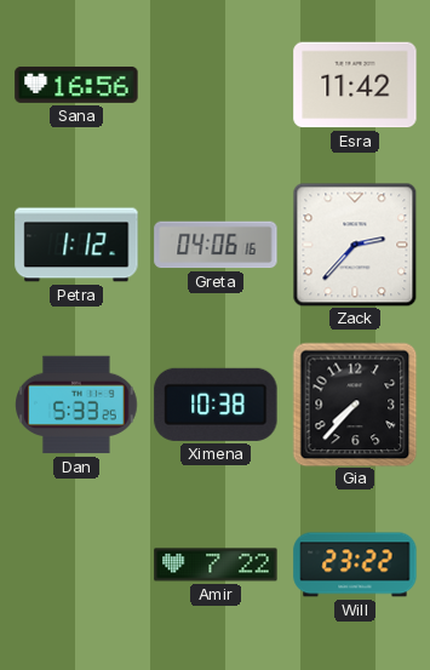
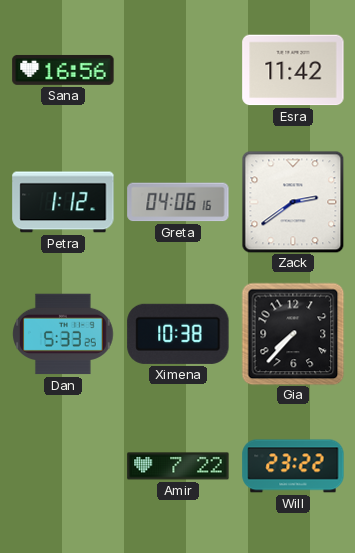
Zack: 2:37 -> 2:39 (293, 202)
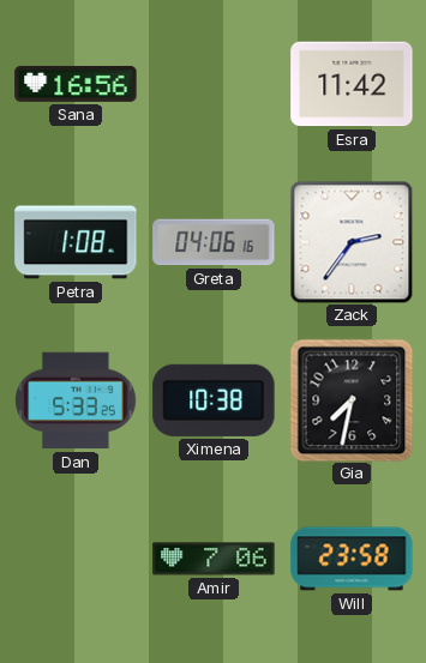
Petra: 1:12 -> 1:08 (76, 242)
Zack: 2:39 -> 2:36 (352, 242)
Gia: 7:37 -> 7:32 (352, 400)
Amir: 7:22 -> 7:06 (214, 559)
Will: 23:22 -> 23:58 (352, 559)
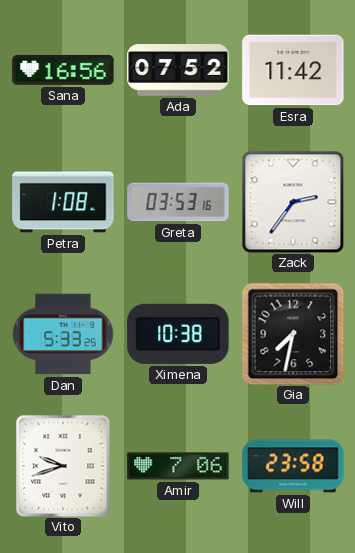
Ada: none -> 07:52 (178, 70)
Greta: 04:06 -> 03:53 (178, 202)
Vito: none -> 9:42 (63, 466)
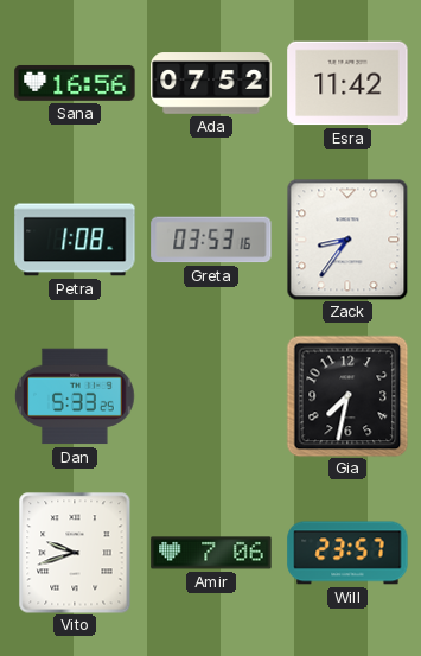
Zack: 2:36 -> 8:36 (347, 240)
Ximena: 10:38 -> none (178, 334)
Will: 23:58 -> 23:57 (347, 553)
